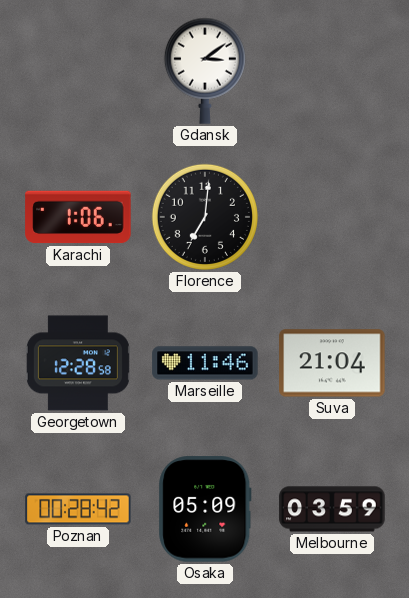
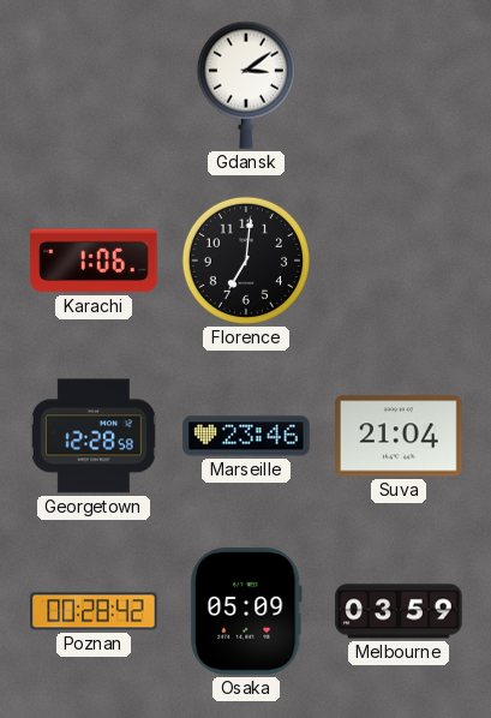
Marseille: 11:46 -> 23:46 (246, 436)
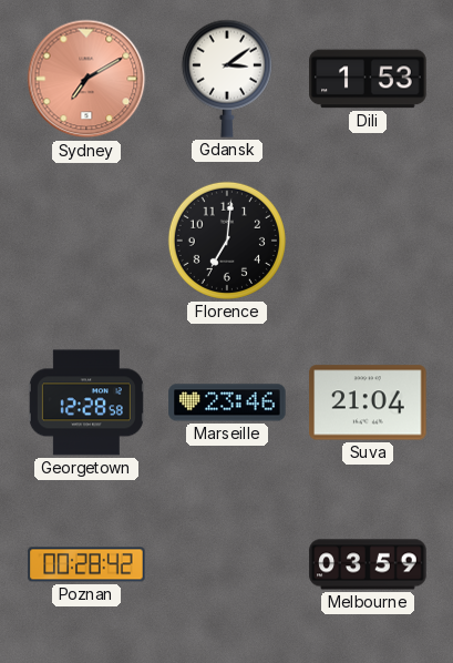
Sydney: none -> 7:10 (86, 79)
Dili: none -> 1:53 (368, 79)
Karachi: 1:06 -> none (94, 261)
Osaka: 05:09 -> none (246, 611)
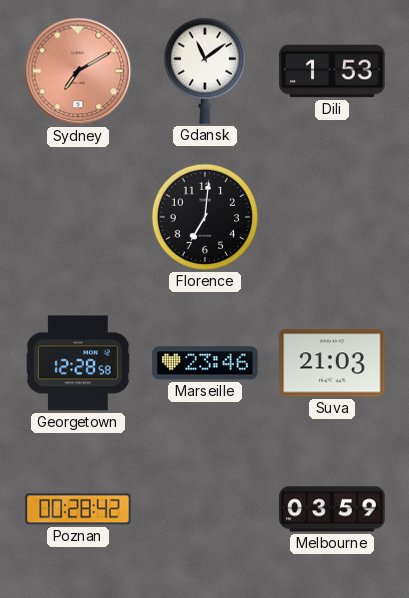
Gdansk: 3:09 -> 11:09 (205, 71)
Suva: 21:04 -> 21:03 (332, 363)
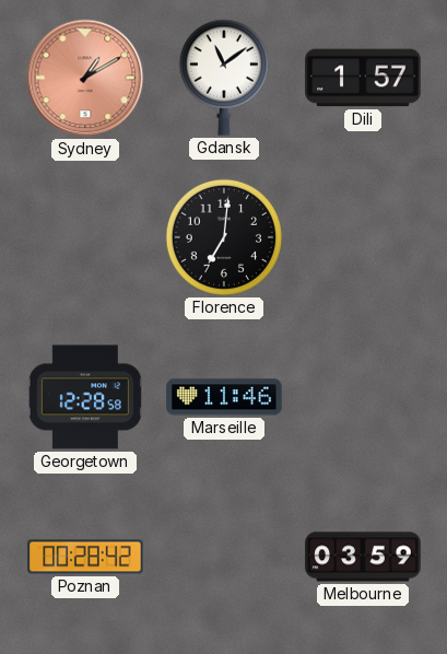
Sydney: 7:10 -> 1:10 (85, 78)
Dili: 1:53 -> 1:57 (363, 78)
Marseille: 23:46 -> 11:46 (224, 397)
Suva: 21:03 -> none (332, 363)
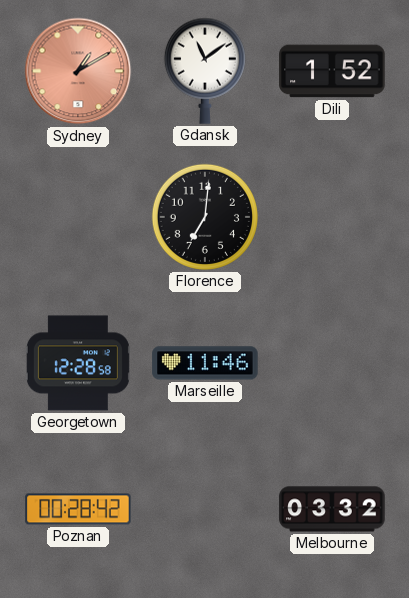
Dili: 1:57 -> 1:52 (332, 71)
Melbourne: 03:59 -> 03:32 (332, 509)
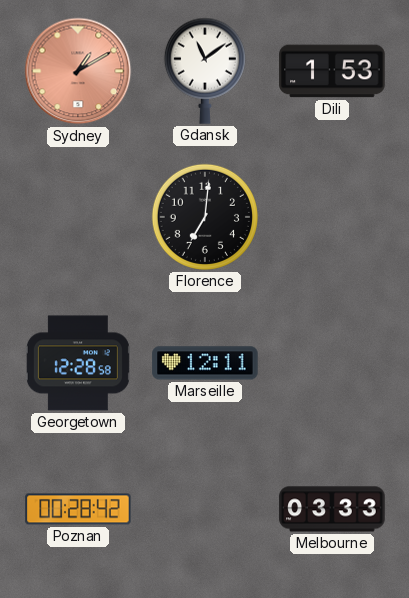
Dili: 1:52 -> 1:53 (332, 71)
Marseille: 11:46 -> 12:11 (205, 363)
Melbourne: 03:32 -> 03:33 (332, 509)
